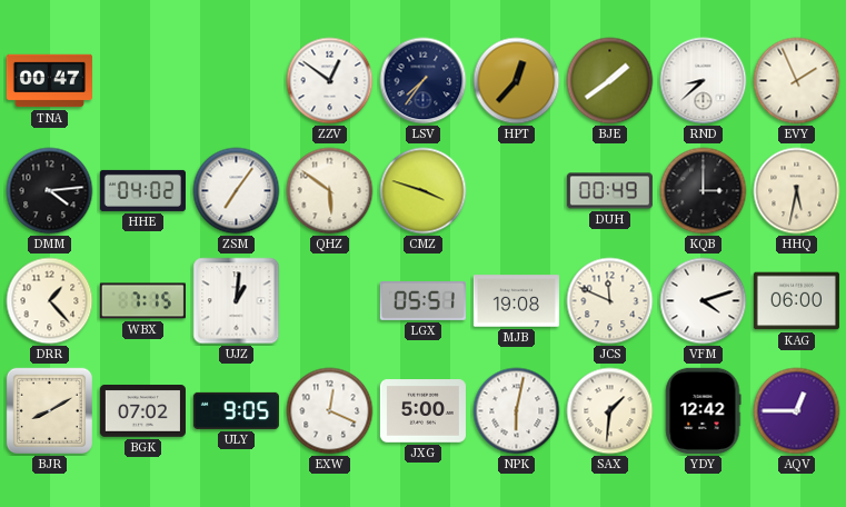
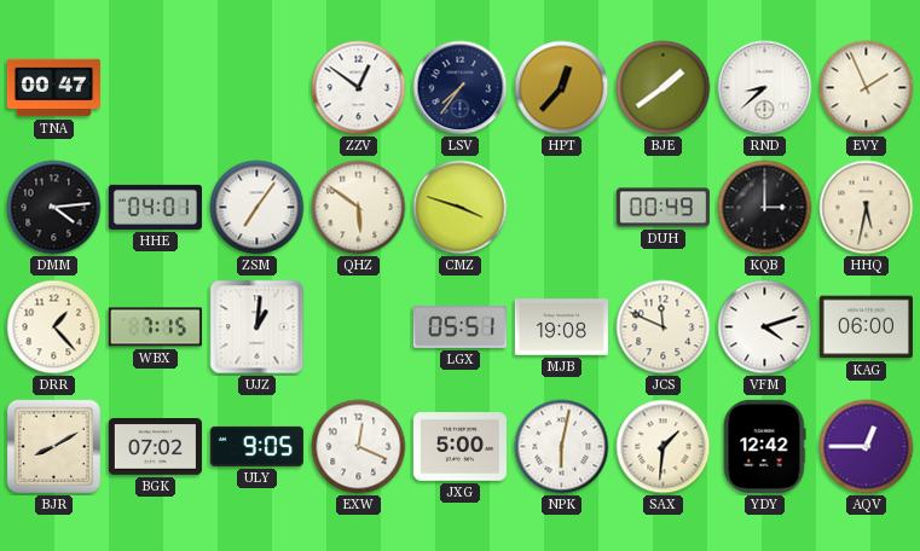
HHE: 04:02 -> 04:01 (155, 207)
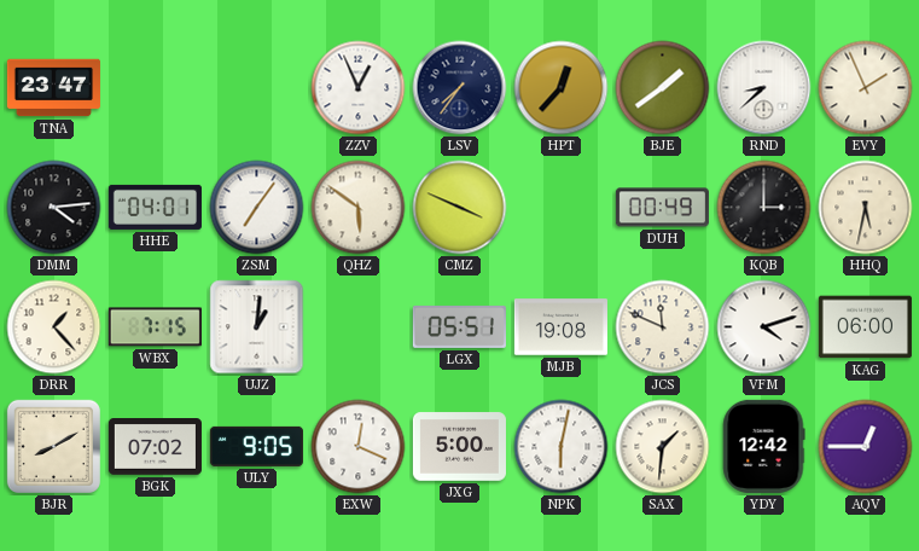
TNA: 00:47 -> 23:47 (53, 88)
ZZV: 12:51 -> 12:56 (359, 88)
CMZ: 3:48 -> 3:49 (460, 208)
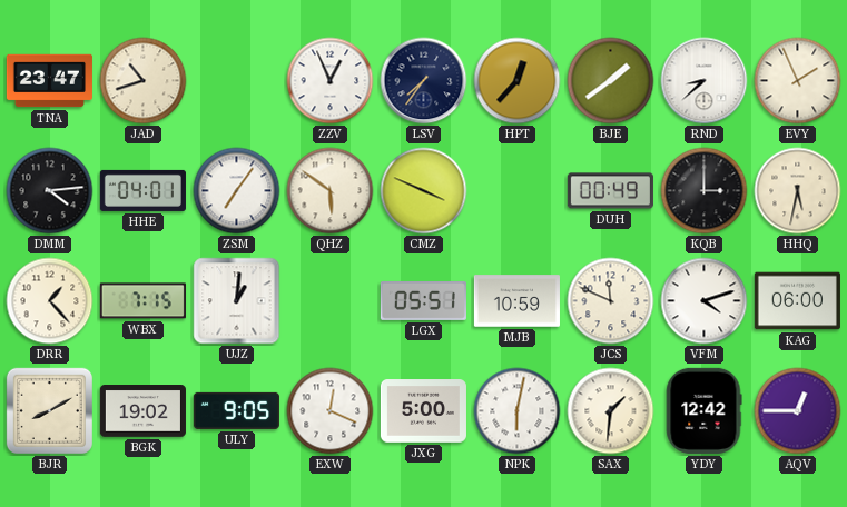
JAD: none -> 10:42 (144, 81)
MJB: 19:08 -> 10:59 (516, 301)
BGK: 07:02 -> 19:02 (142, 411)
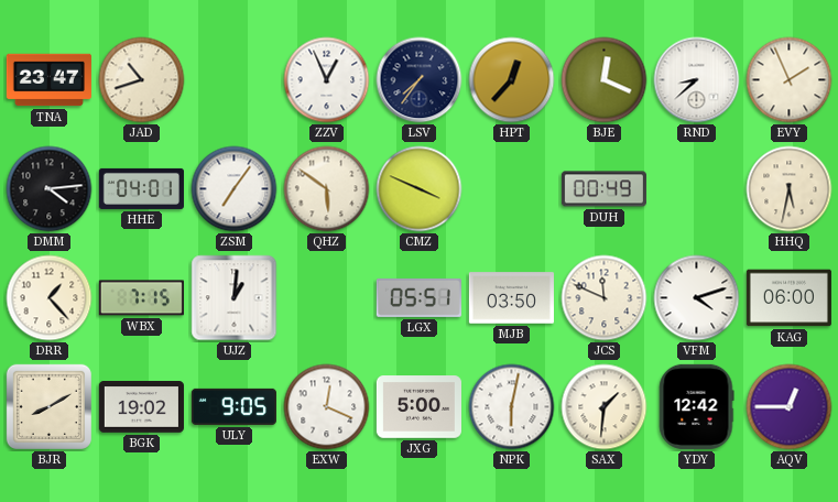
BJE: 1:39 -> 12:19 (605, 80)
KQB: 3:00 -> none (705, 191)
MJB: 10:59 -> 03:50 (511, 298)
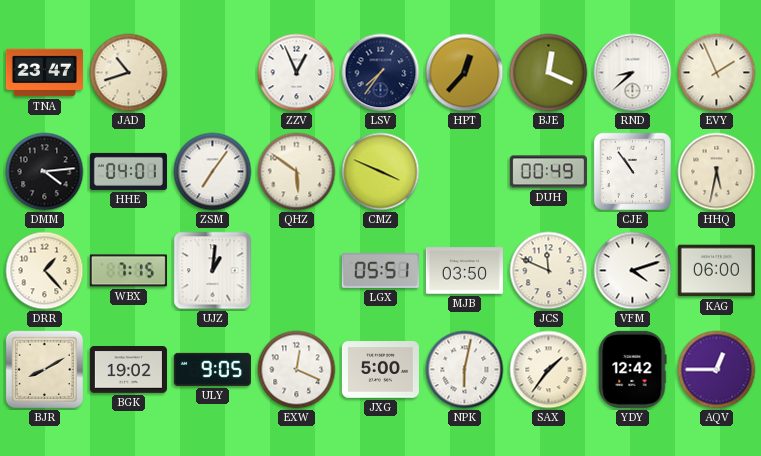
CJE: none -> 10:54 (632, 171)
SAX: 1:31 -> 1:36 (549, 370)
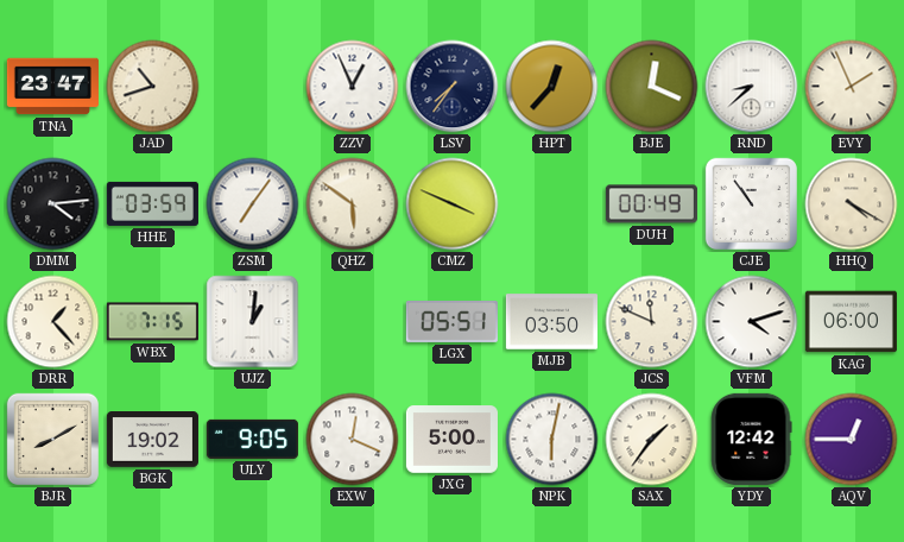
HHE: 04:01 -> 03:59 (152, 203)
HHQ: 5:32 -> 4:20 (852, 204)
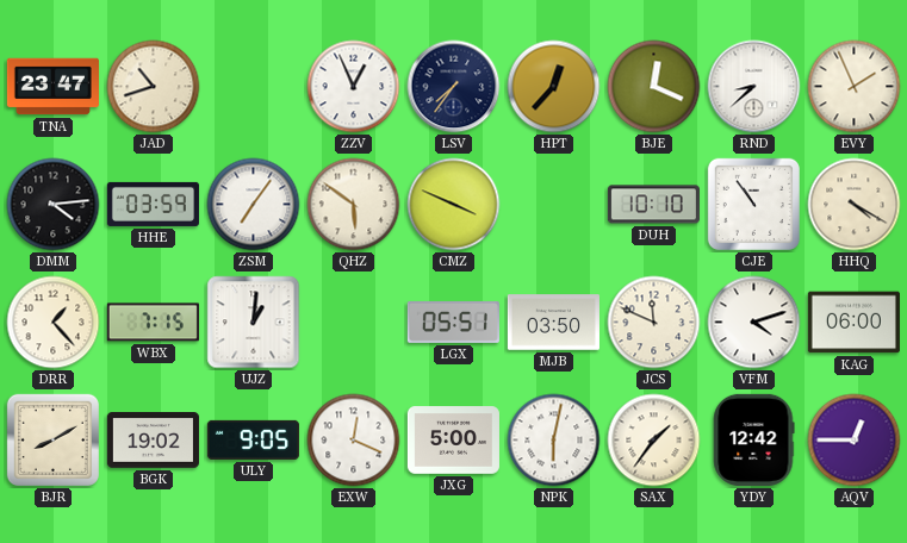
DUH: 00:49 -> 10:10 (653, 205)
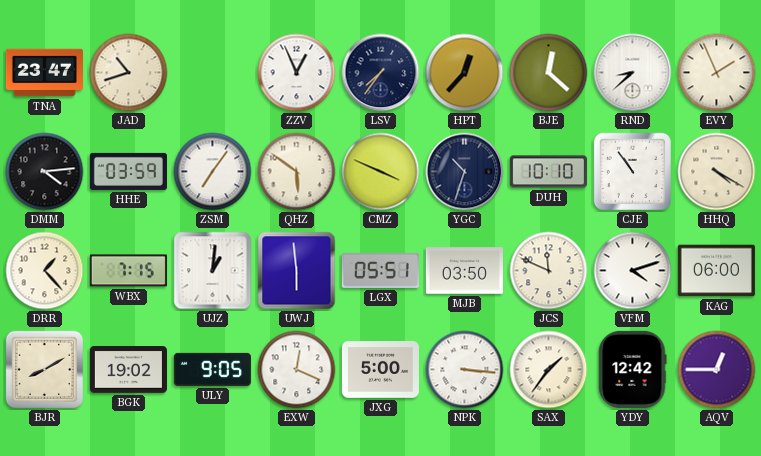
BJE: 12:19 -> 12:22 (549, 73)
YGC: none -> 10:33 (465, 172)
UWJ: none -> 5:59 (297, 271)
NPK: 6:02 -> 3:16 (465, 370)
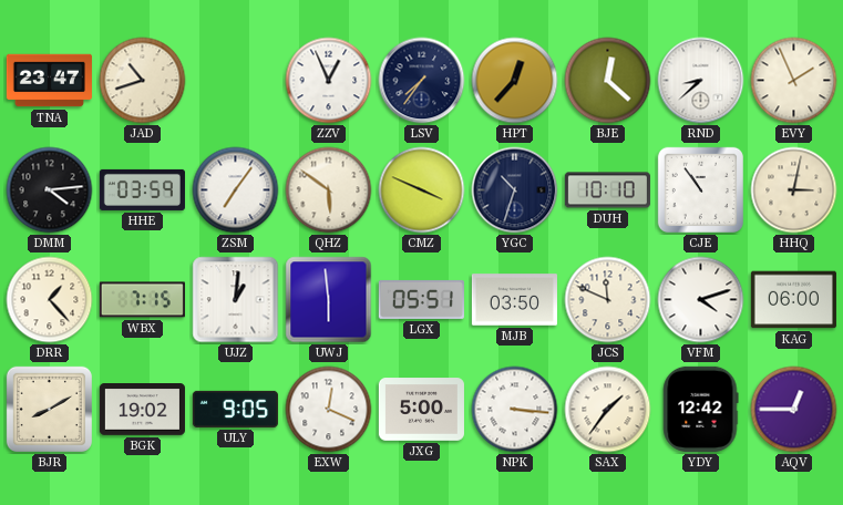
HHQ: 4:20 -> 3:02 (794, 190)
